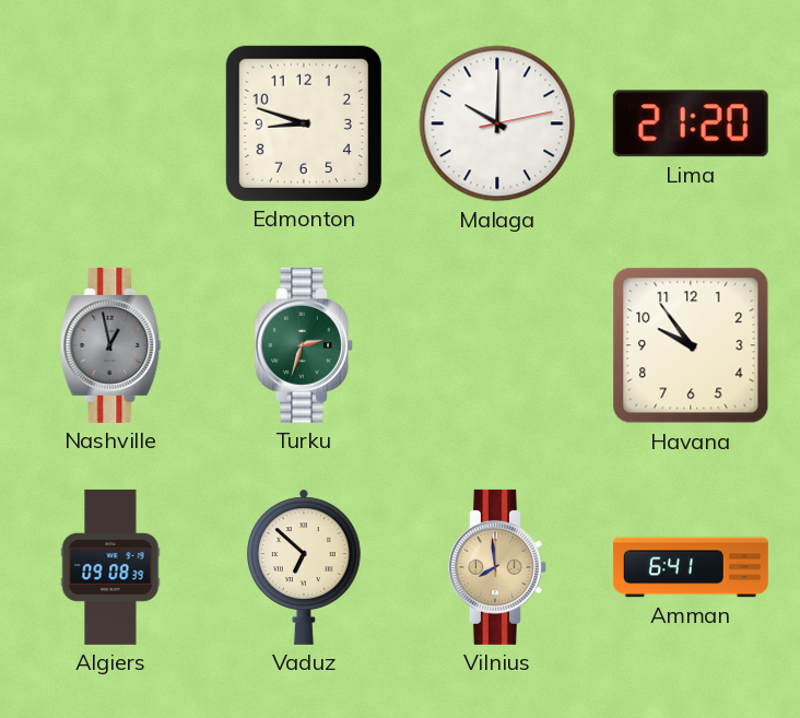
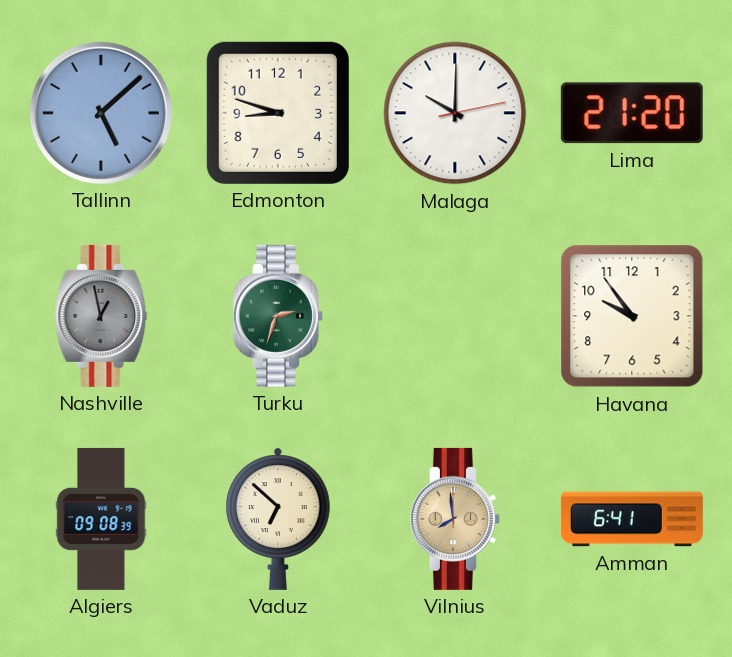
Tallinn: none -> 5:08 (101, 113)
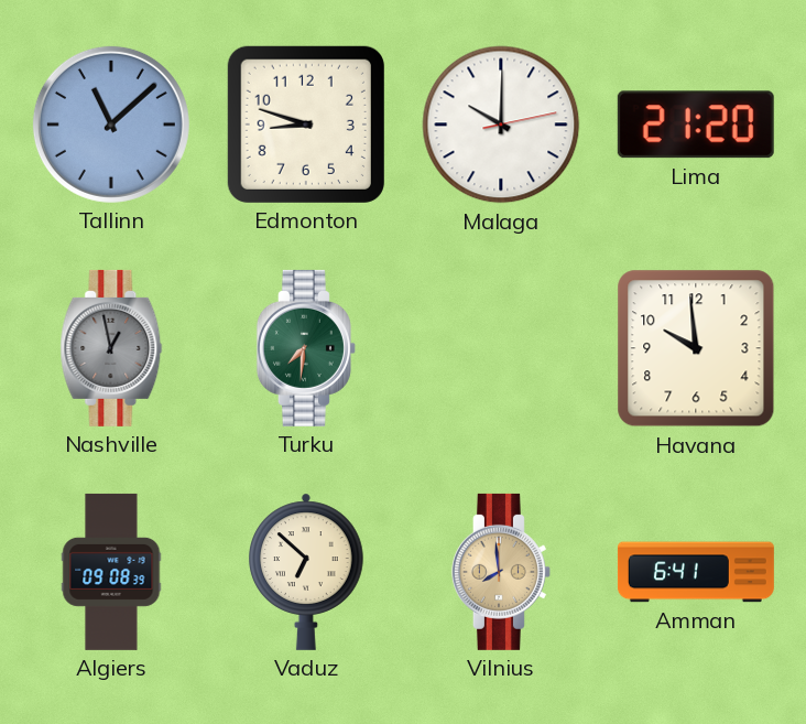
Tallinn: 5:08 -> 11:08 (111, 125)
Turku: 2:33 -> 7:31 (306, 348)
Havana: 9:54 -> 9:59 (696, 348)
